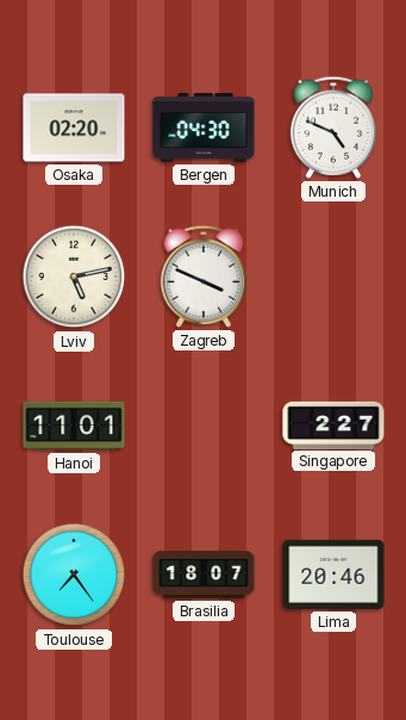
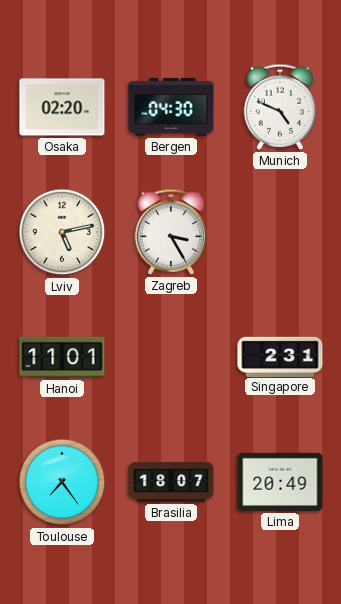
Zagreb: 3:49 -> 3:25 (171, 232)
Singapore: 2:27 -> 2:31 (280, 356)
Lima: 20:46 -> 20:49 (280, 482)
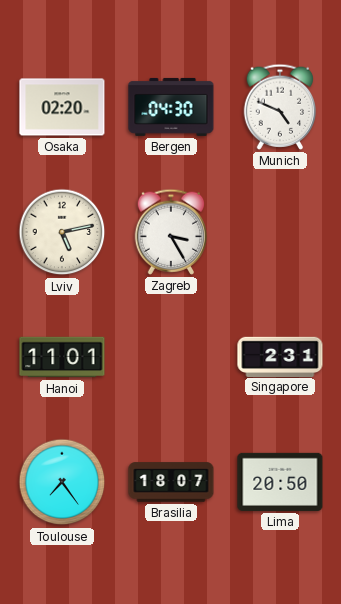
Lima: 20:49 -> 20:50 (280, 482)
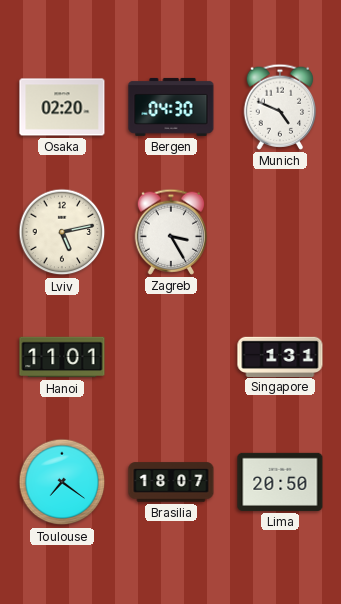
Singapore: 2:31 -> 1:31 (280, 356)
Toulouse: 7:24 -> 7:21 (62, 482)
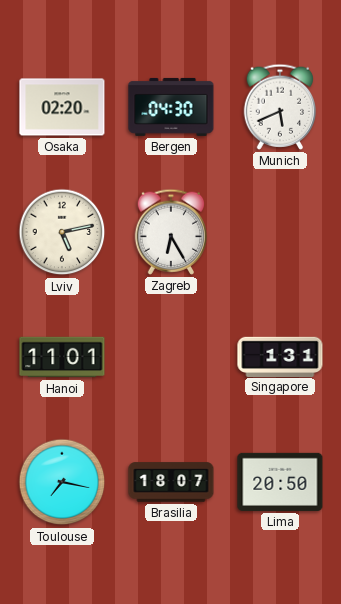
Munich: 4:49 -> 5:41 (280, 107)
Zagreb: 3:25 -> 6:25 (171, 232)
Toulouse: 7:21 -> 7:17 (62, 482)
